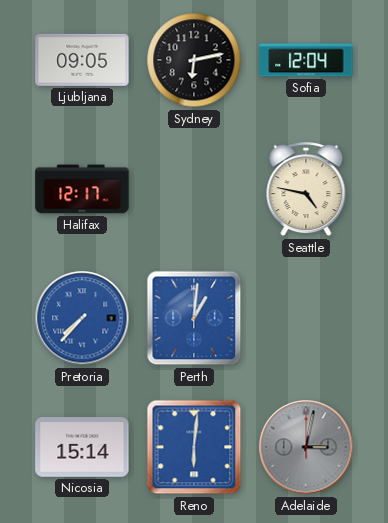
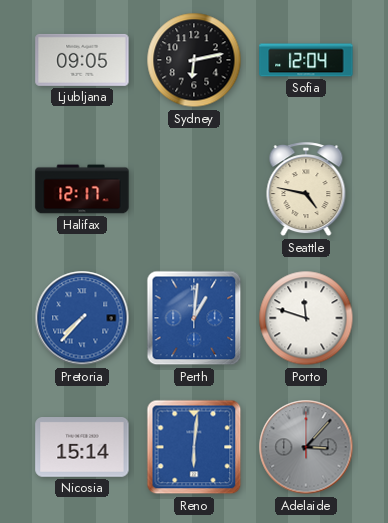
Porto: none -> 11:48 (306, 318)
Adelaide: 3:02 -> 3:07 (306, 447)
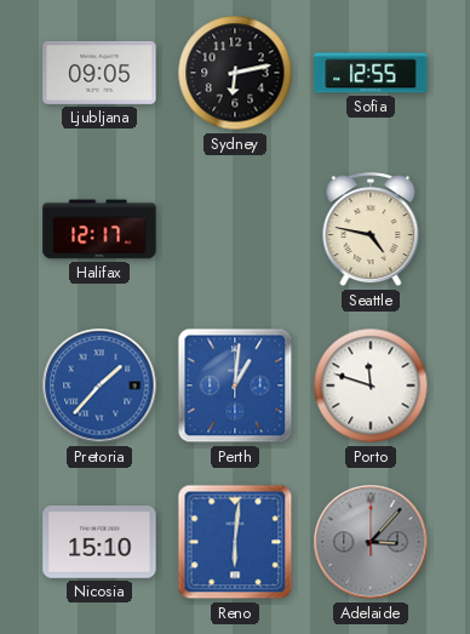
Sofia: 12:04 -> 12:55 (371, 73)
Pretoria: 7:37 -> 1:37 (99, 385)
Nicosia: 15:14 -> 15:10 (99, 543)
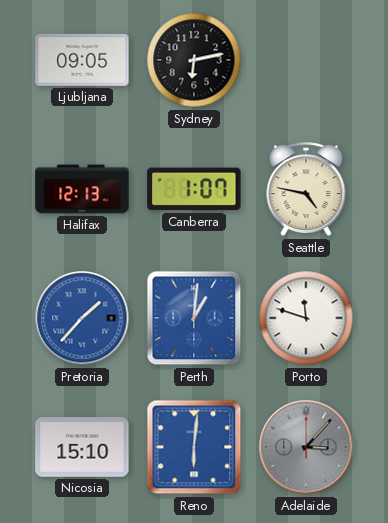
Sofia: 12:55 -> none (371, 73)
Halifax: 12:17 -> 12:13 (82, 189)
Canberra: none -> 1:07 (194, 189)
